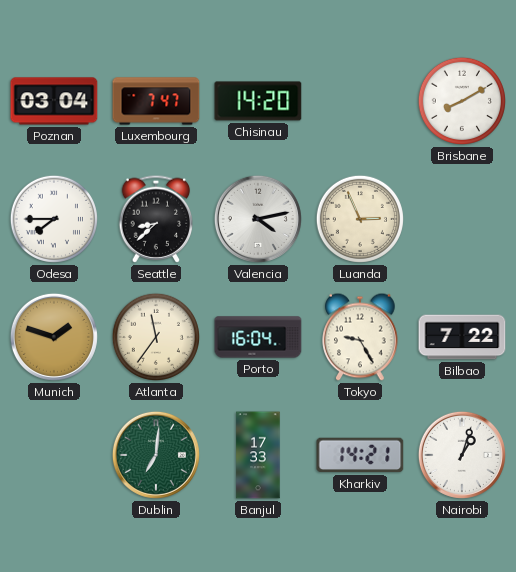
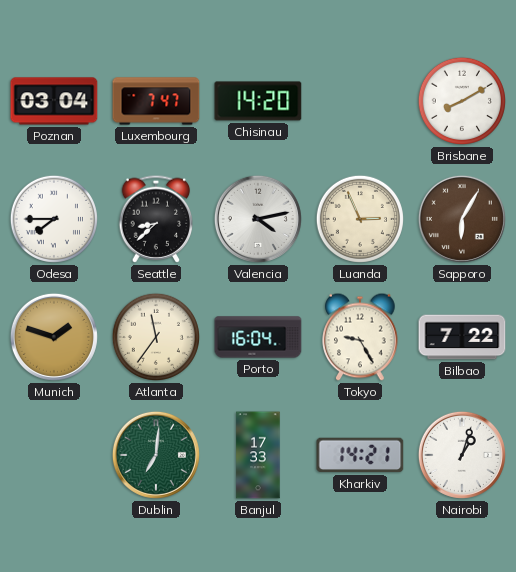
Sapporo: none -> 6:05 (462, 219)
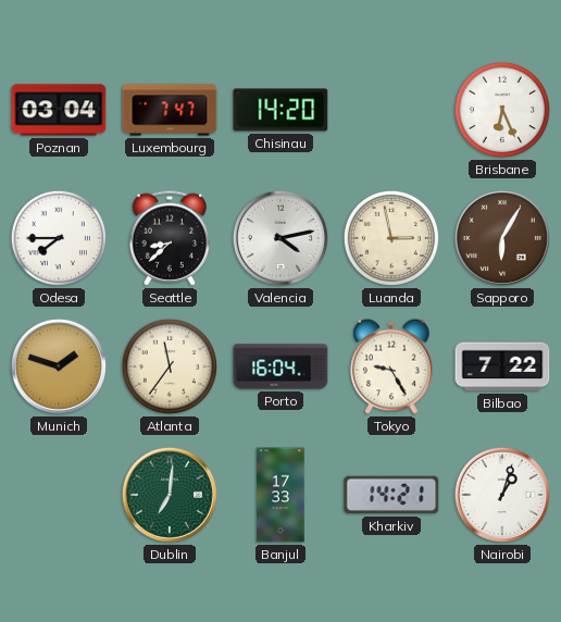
Brisbane: 8:10 -> 6:26 (502, 110)
Luanda: 2:56 -> 2:58 (391, 238)
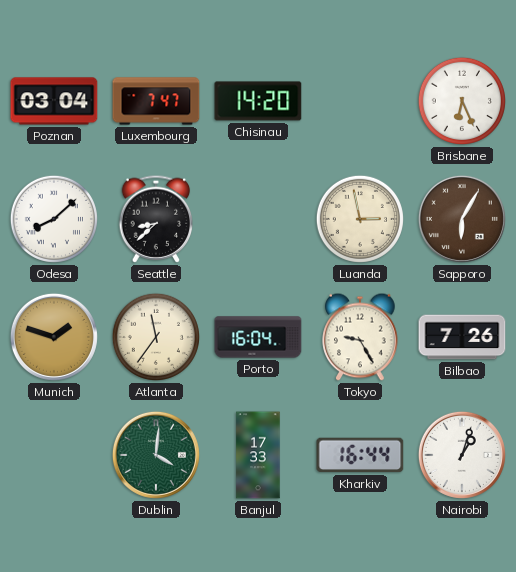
Odesa: 7:45 -> 8:08 (54, 219)
Valencia: 4:13 -> none (280, 238)
Bilbao: 7:22 -> 7:26 (462, 337)
Dublin: 7:01 -> 4:01 (156, 455)
Kharkiv: 14:21 -> 16:44 (360, 455)
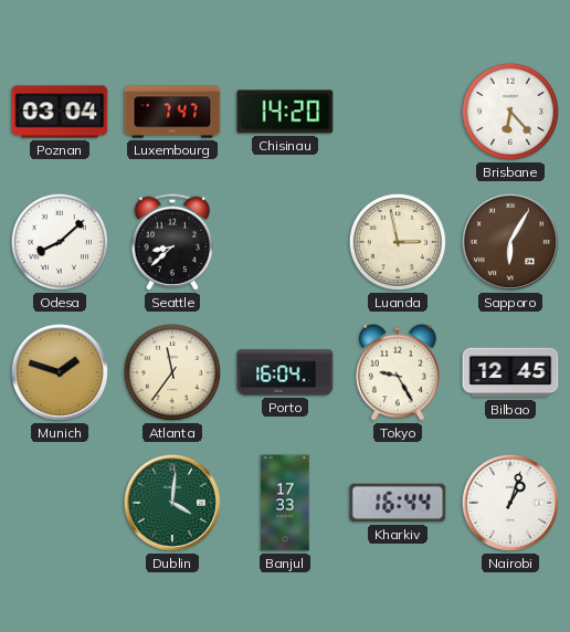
Brisbane: 6:26 -> 6:23 (510, 112)
Bilbao: 7:26 -> 12:45 (510, 372)
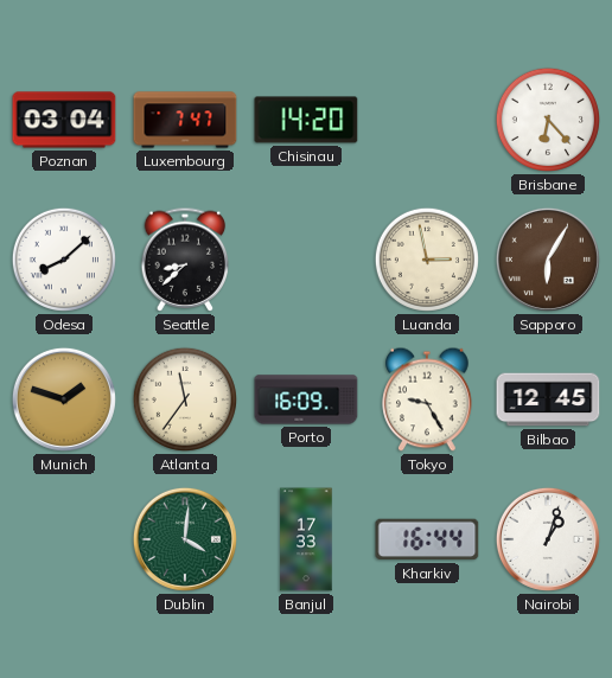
Porto: 16:04 -> 16:09 (306, 399)
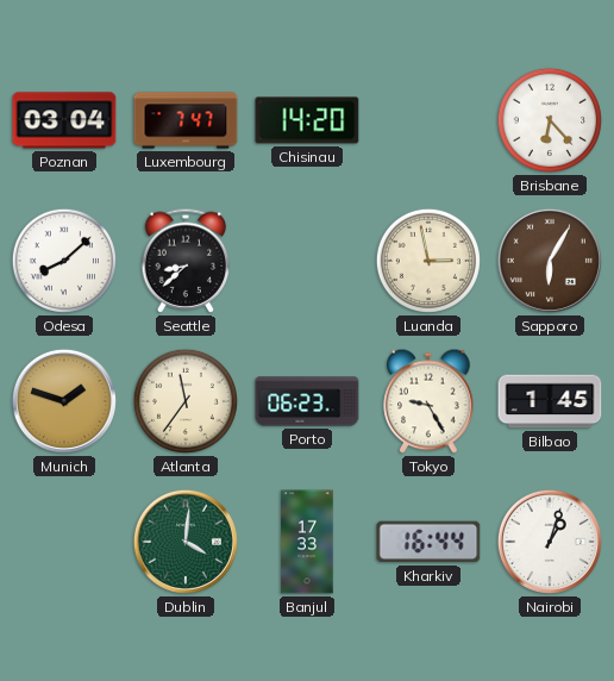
Porto: 16:09 -> 06:23 (307, 401)
Bilbao: 12:45 -> 1:45 (550, 401)
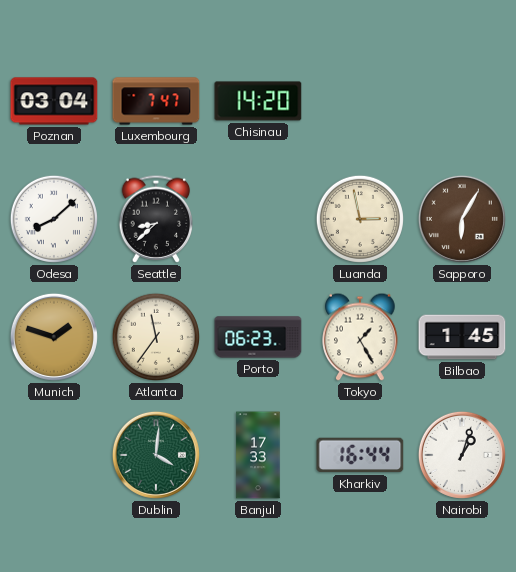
Brisbane: 6:23 -> none (550, 120)
Tokyo: 9:25 -> 1:25 (360, 337)
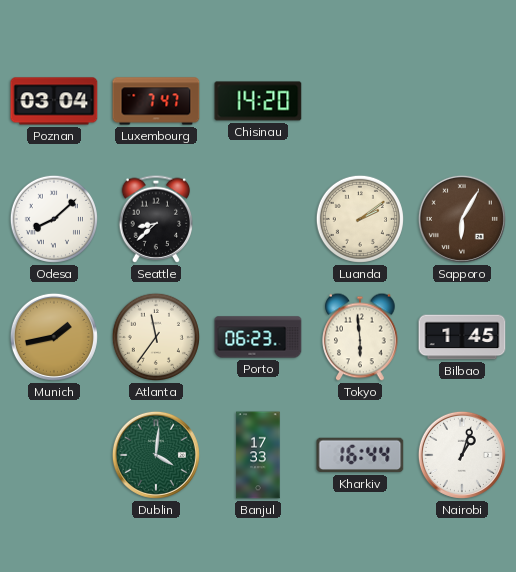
Luanda: 2:58 -> 2:09 (360, 219)
Munich: 1:48 -> 1:43 (54, 337)
Tokyo: 1:25 -> 5:59 (360, 337)
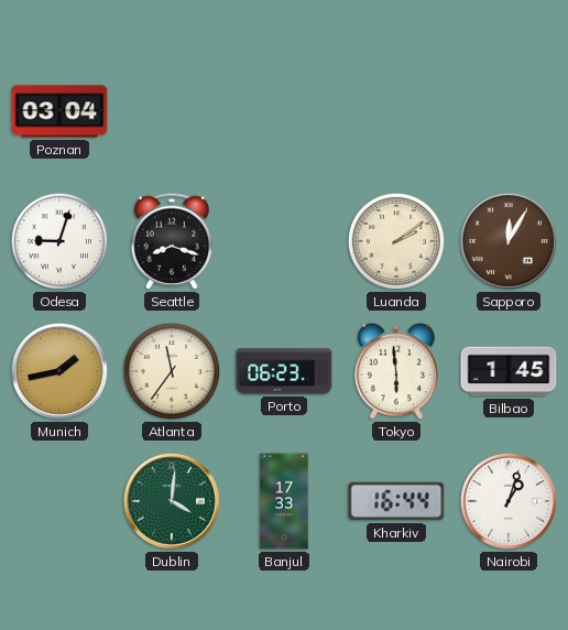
Luxembourg: 7:47 -> none (156, 101)
Chisinau: 14:20 -> none (258, 101)
Odesa: 8:08 -> 9:03 (59, 241)
Seattle: 8:38 -> 8:18 (172, 241)
Sapporo: 6:05 -> 12:05 (509, 241)
